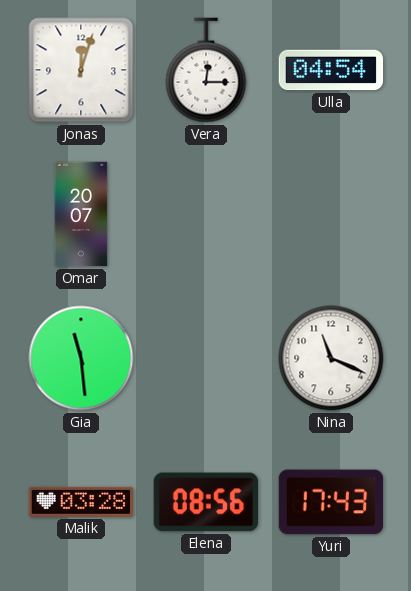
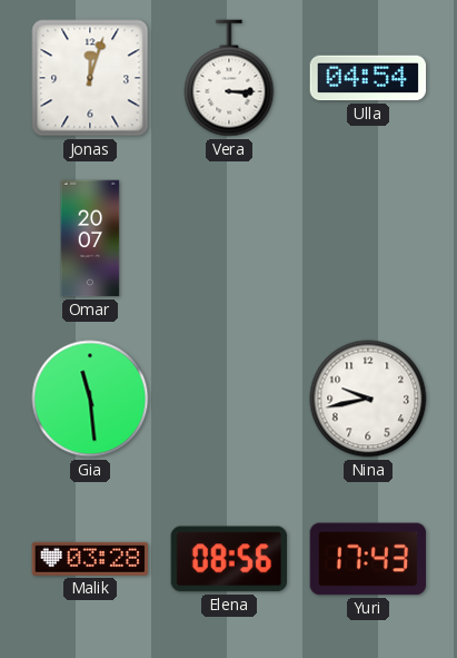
Vera: 12:15 -> 3:15 (229, 78)
Nina: 11:19 -> 9:43 (368, 399)
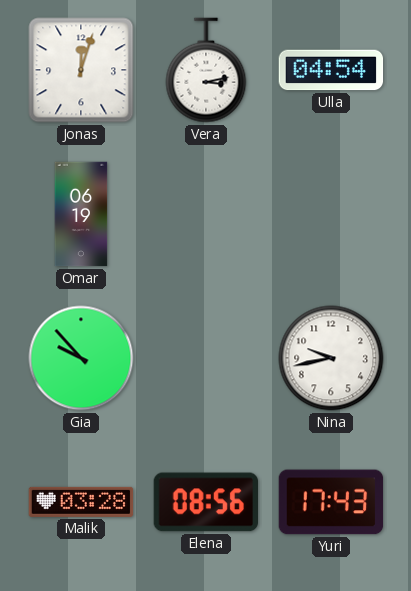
Vera: 3:15 -> 3:13 (206, 70)
Omar: 20:07 -> 06:19 (81, 214)
Gia: 11:29 -> 9:53 (81, 358)
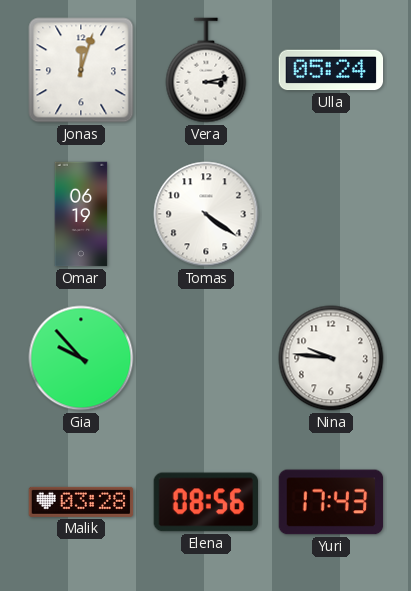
Ulla: 04:54 -> 05:24 (331, 70)
Tomas: none -> 4:21 (206, 214)
Nina: 9:43 -> 9:46 (331, 358)
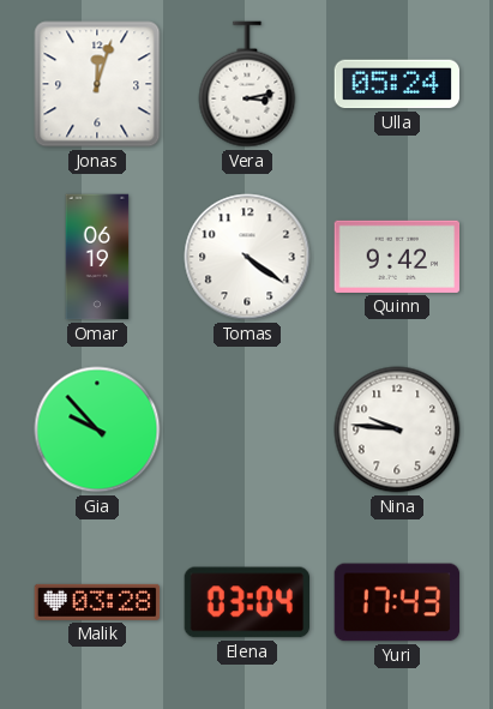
Quinn: none -> 9:42 (397, 257)
Elena: 08:56 -> 03:04 (246, 602)
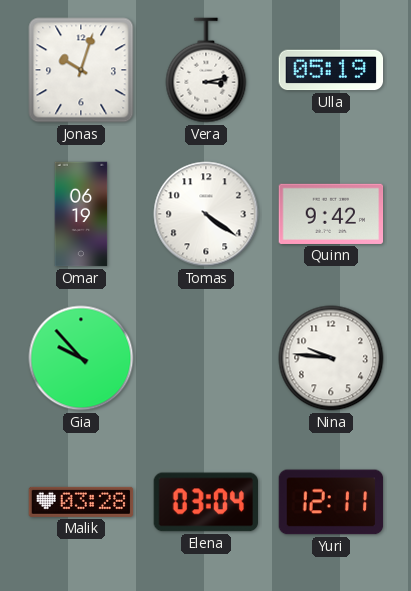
Jonas: 12:03 -> 10:03 (81, 70)
Ulla: 05:24 -> 05:19 (331, 70)
Yuri: 17:43 -> 12:11 (331, 502)
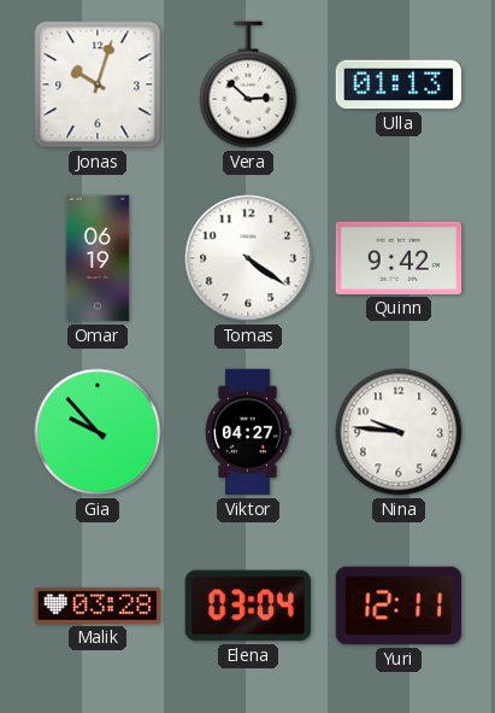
Vera: 3:13 -> 2:52 (248, 84)
Ulla: 05:19 -> 01:13 (399, 84)
Viktor: none -> 04:27 (248, 432)
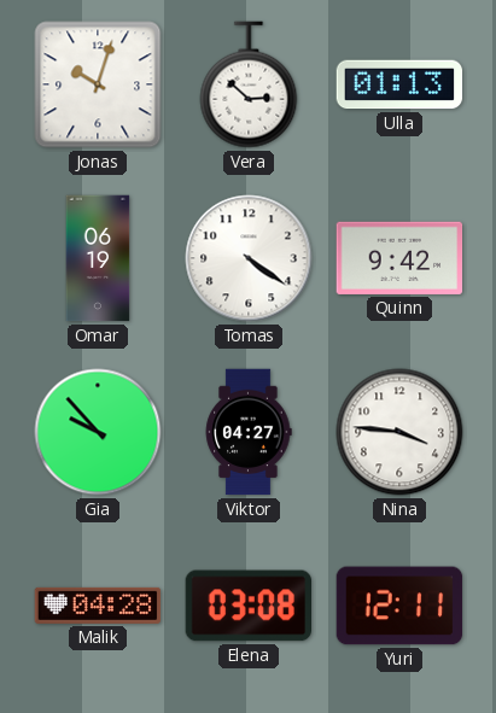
Nina: 9:46 -> 3:46 (399, 432)
Malik: 03:28 -> 04:28 (98, 606)
Elena: 03:04 -> 03:08 (247, 606)
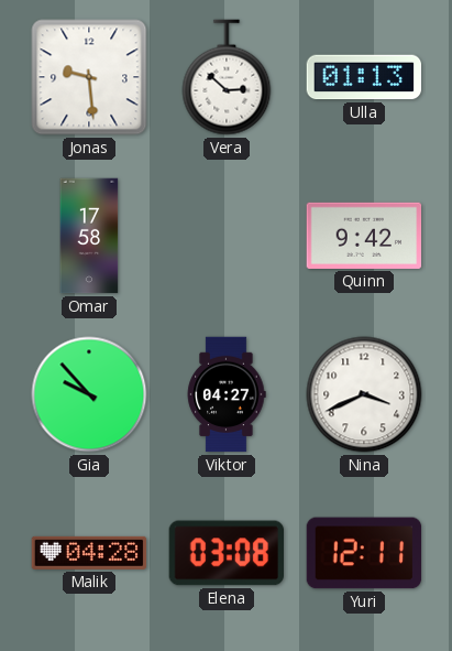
Jonas: 10:03 -> 9:29 (89, 77)
Omar: 06:19 -> 17:58 (89, 236)
Tomas: 4:21 -> none (249, 258)
Nina: 3:46 -> 3:41 (364, 394)
